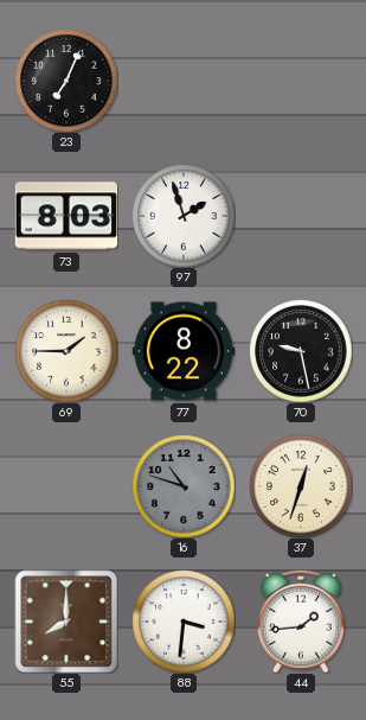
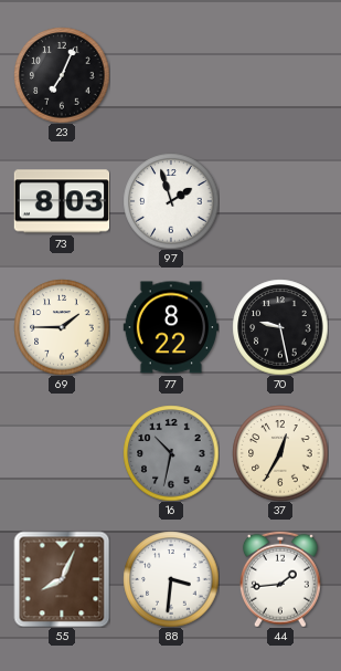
16: 10:48 -> 10:32 (171, 453)
37: 12:33 -> 12:35 (280, 453)
55: 8:00 -> 8:04 (62, 579)
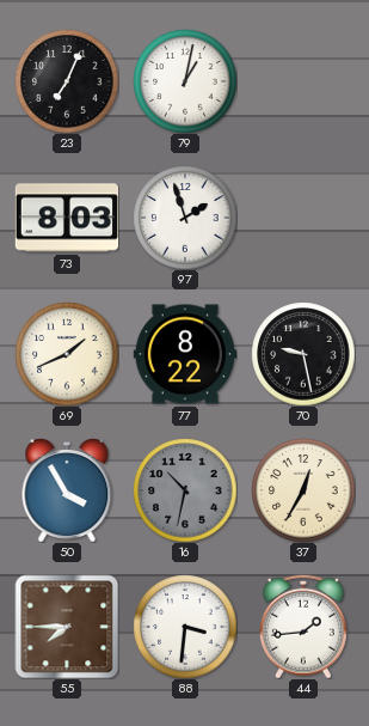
79: none -> 1:02 (185, 81)
69: 1:45 -> 1:41 (67, 354)
50: none -> 3:55 (67, 490)
55: 8:04 -> 7:45 (67, 627)
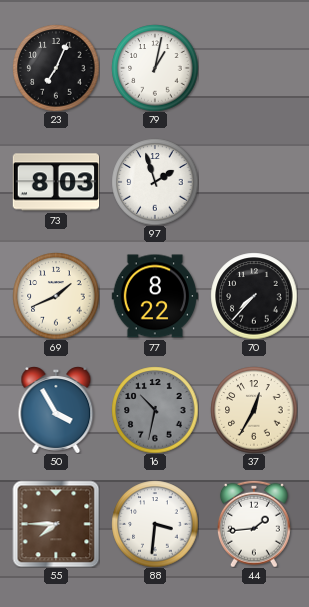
70: 9:28 -> 7:37 (254, 296)
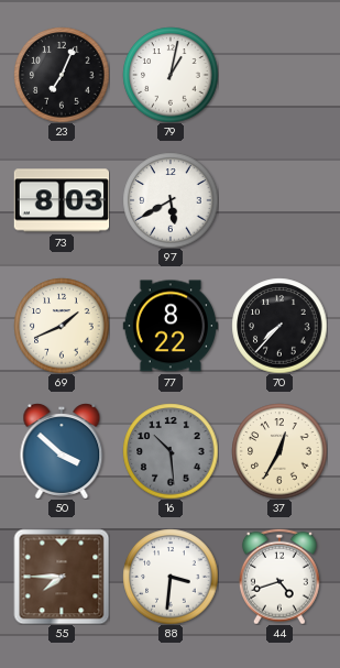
97: 1:57 -> 5:40 (171, 200)
50: 3:55 -> 3:52 (62, 451)
16: 10:32 -> 10:29 (171, 451)
44: 1:44 -> 4:42 (279, 577)
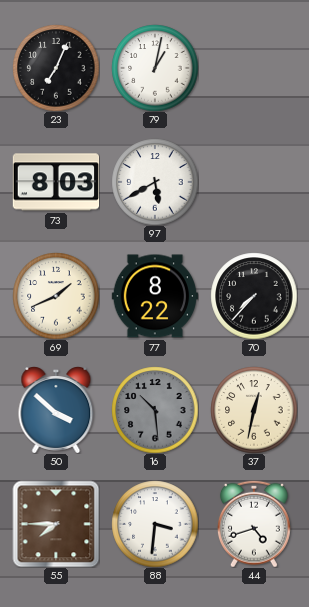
37: 12:35 -> 12:32 (254, 410)
